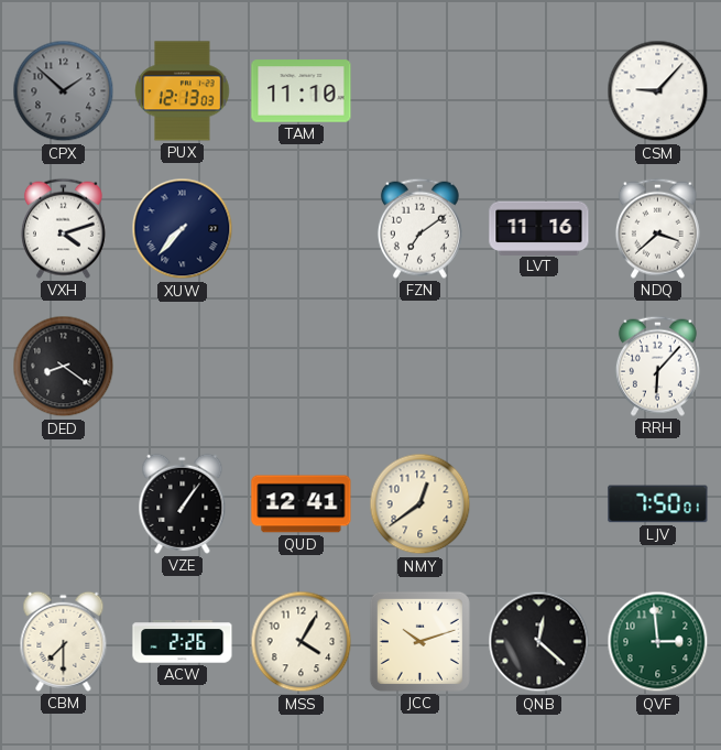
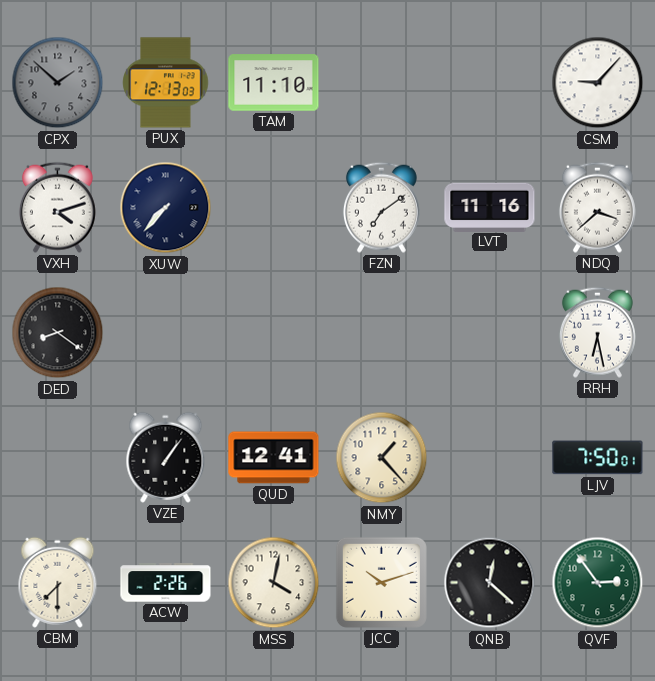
RRH: 6:07 -> 6:28 (597, 332)
NMY: 12:39 -> 1:23 (382, 458)
MSS: 4:05 -> 4:02 (274, 583)
QVF: 2:59 -> 2:54 (598, 583)
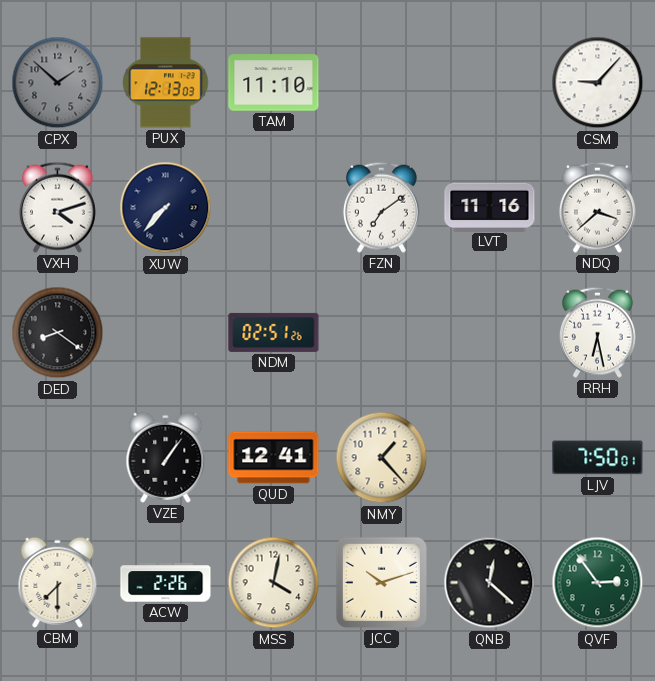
NDM: none -> 02:51 (274, 332)
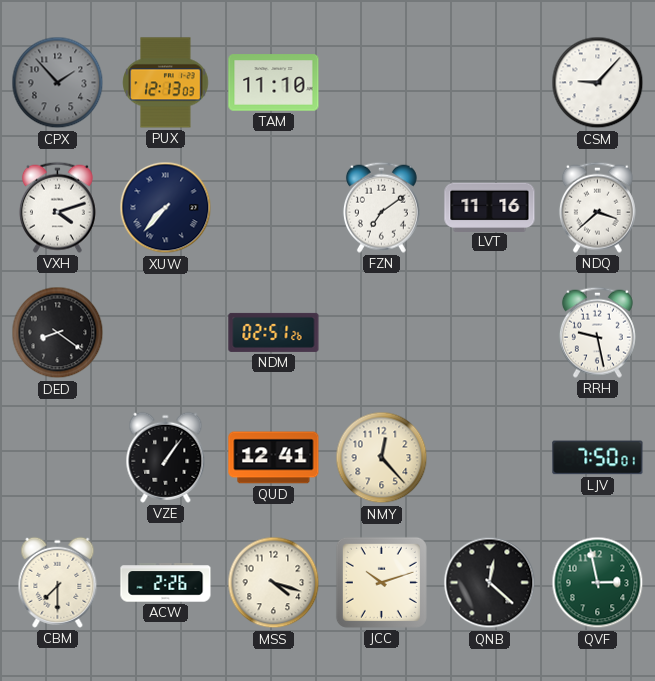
CPX: 1:52 -> 1:53 (58, 83)
RRH: 6:28 -> 9:28 (597, 332)
NMY: 1:23 -> 12:23 (382, 458)
MSS: 4:02 -> 4:18 (274, 583)
QVF: 2:54 -> 2:58 (598, 583)
